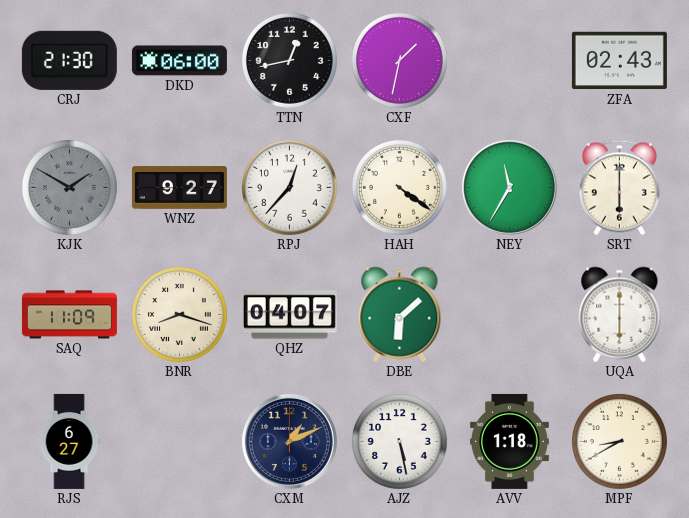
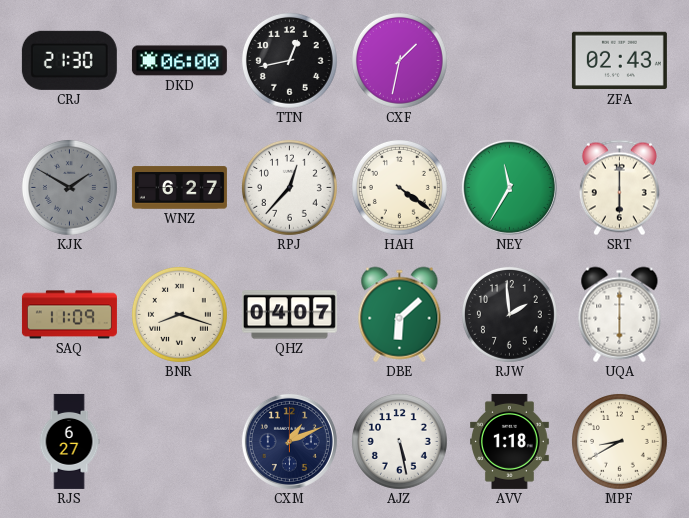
WNZ: 9:27 -> 6:27 (179, 188)
RJW: none -> 1:59 (509, 314)
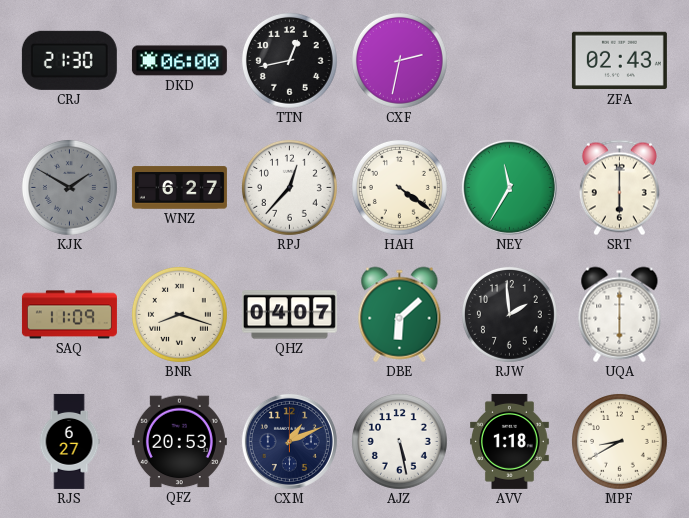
CXF: 1:32 -> 2:32 (399, 60)
QFZ: none -> 20:53 (179, 442)
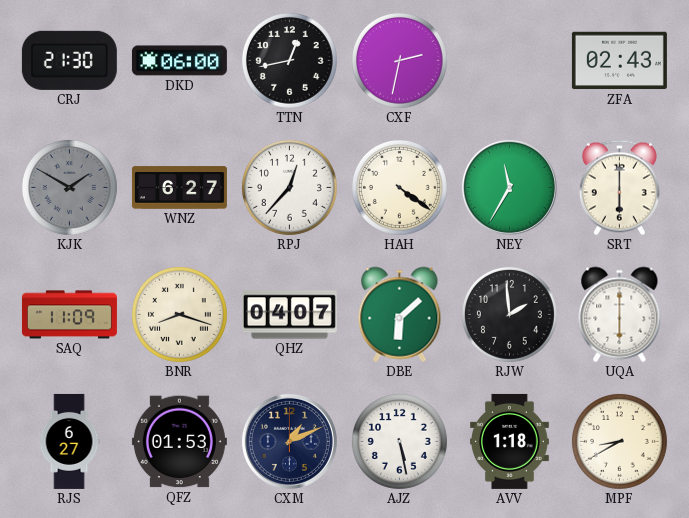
QFZ: 20:53 -> 01:53 (179, 442)
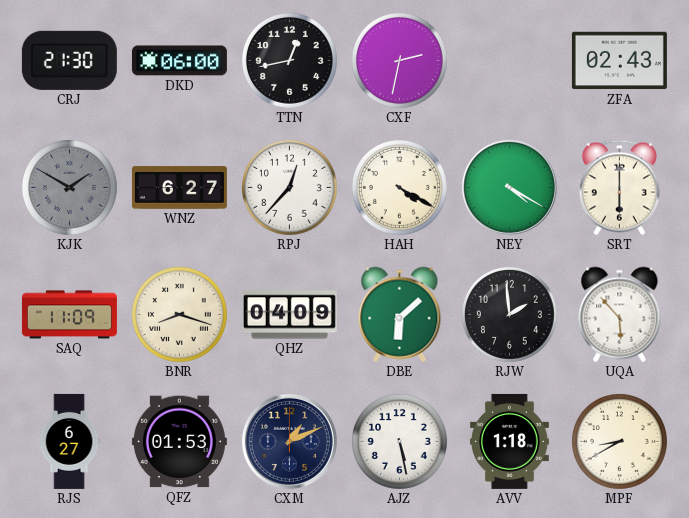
HAH: 4:21 -> 4:20 (399, 187)
NEY: 11:35 -> 4:20 (509, 187)
QHZ: 04:07 -> 04:09 (289, 315)
UQA: 6:00 -> 5:53 (620, 315)
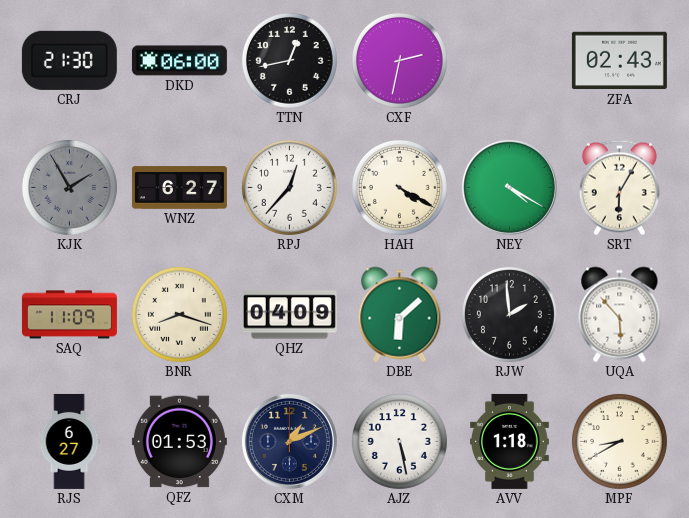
KJK: 1:50 -> 1:55 (69, 187)
SRT: 6:00 -> 6:05 (619, 188)
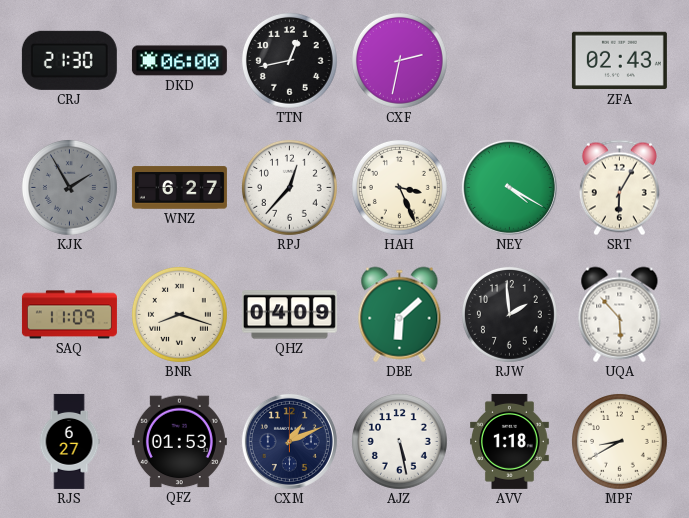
HAH: 4:20 -> 3:26 (399, 187)
